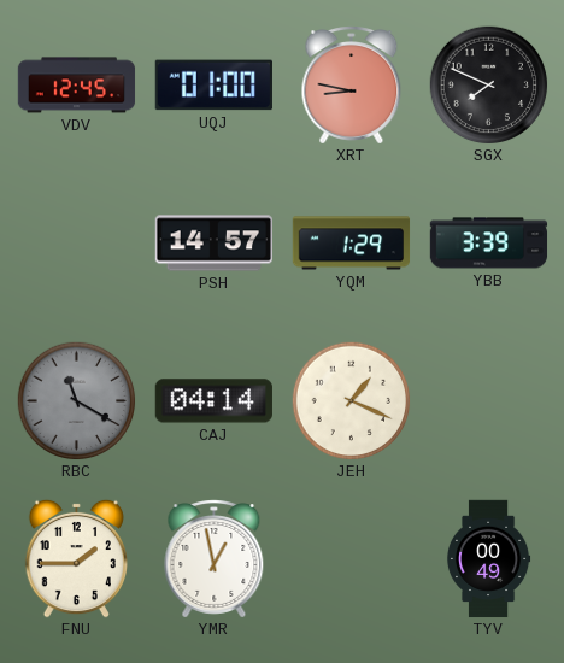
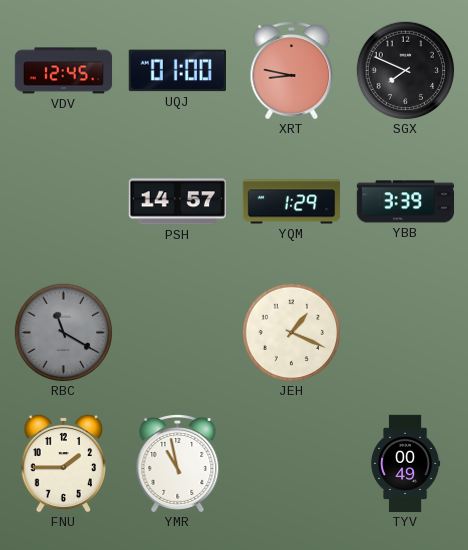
CAJ: 04:14 -> none (213, 401)
YMR: 12:58 -> 10:58 (178, 464)
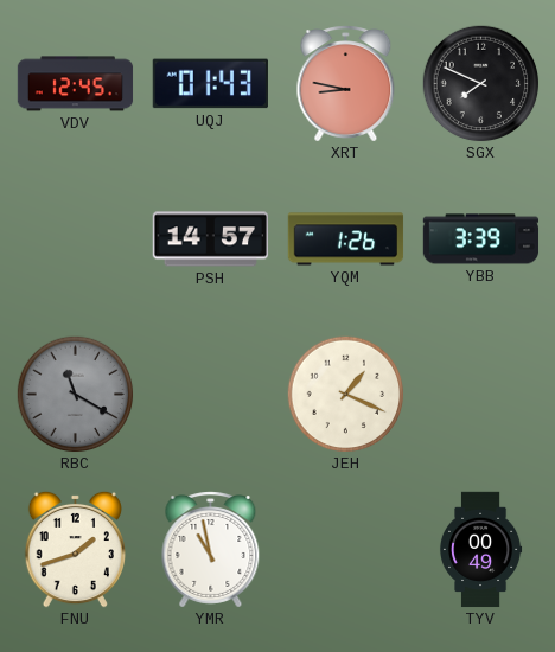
UQJ: 01:00 -> 01:43 (210, 84)
YQM: 1:29 -> 1:26 (346, 239)
FNU: 1:45 -> 1:42 (75, 549)
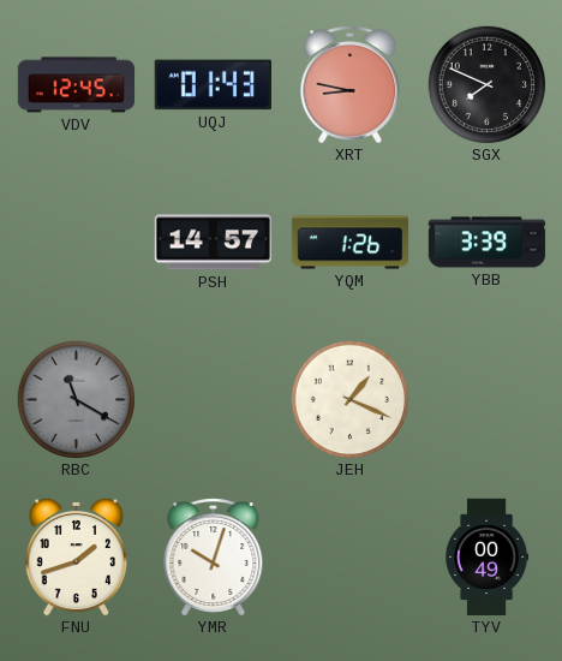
YMR: 10:58 -> 10:03 (214, 558)
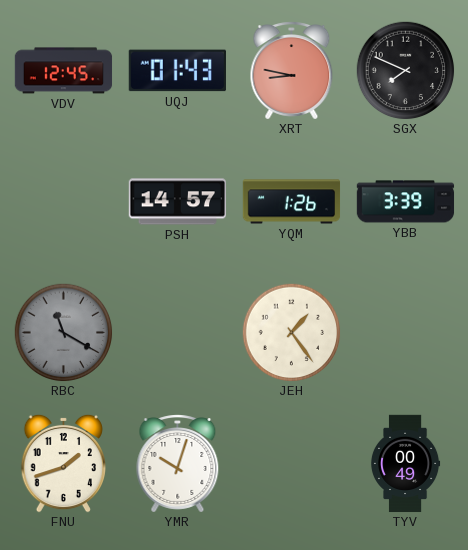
JEH: 1:19 -> 1:24 (292, 333)
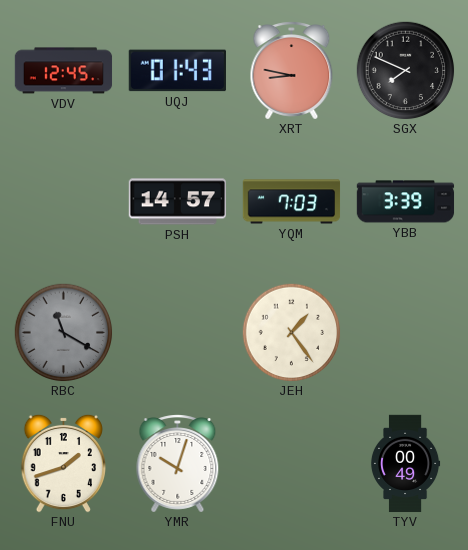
YQM: 1:26 -> 7:03 (292, 202)
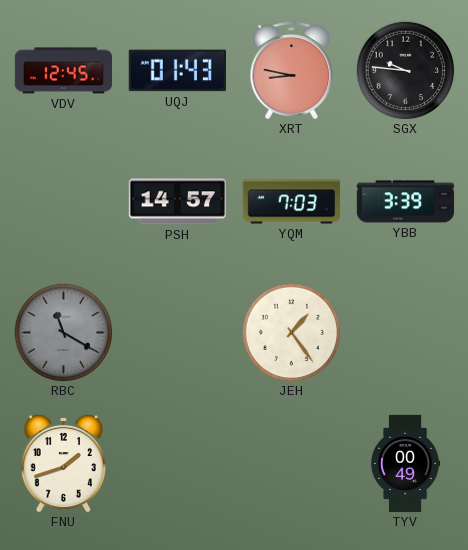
SGX: 7:49 -> 9:46 (406, 71)
YMR: 10:03 -> none (178, 464)
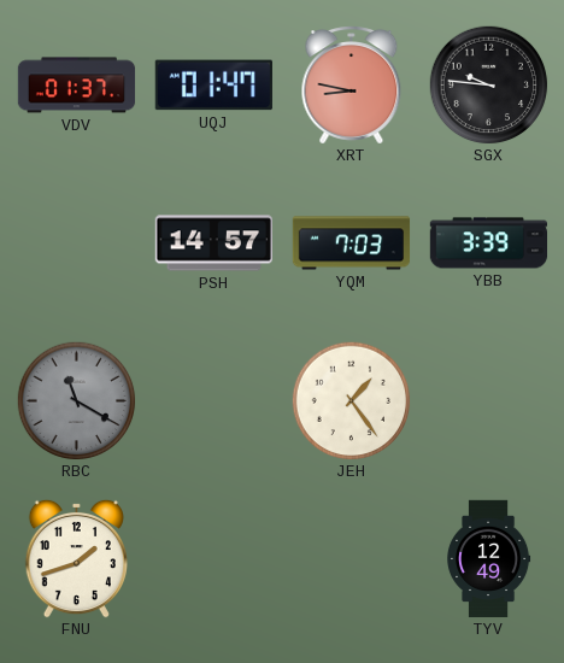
VDV: 12:45 -> 01:37 (77, 86)
UQJ: 01:43 -> 01:47 (213, 86)
TYV: 00:49 -> 12:49 (488, 559)
